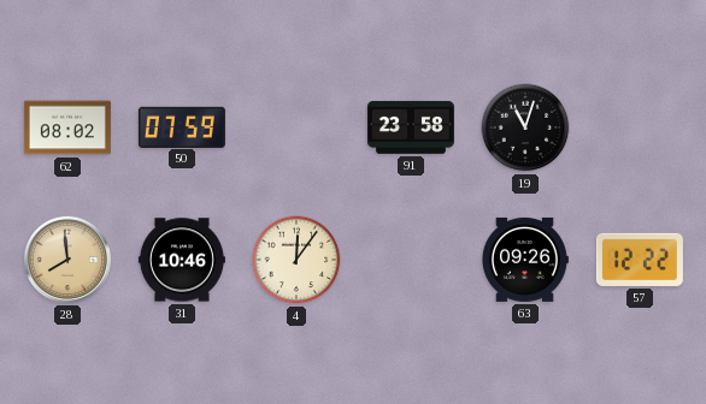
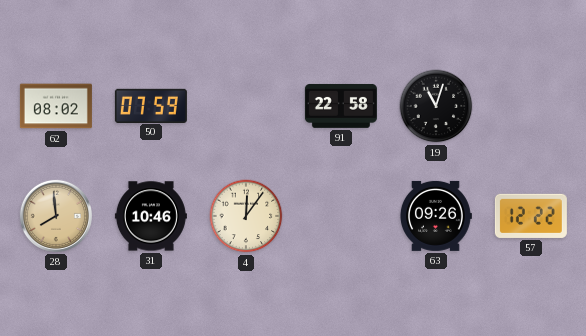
91: 23:58 -> 22:58 (341, 106)
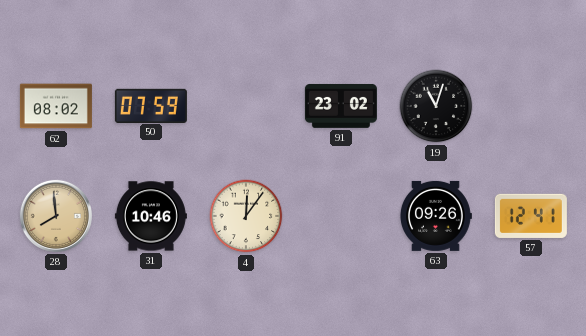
91: 22:58 -> 23:02 (341, 106)
57: 12:22 -> 12:41 (531, 216)
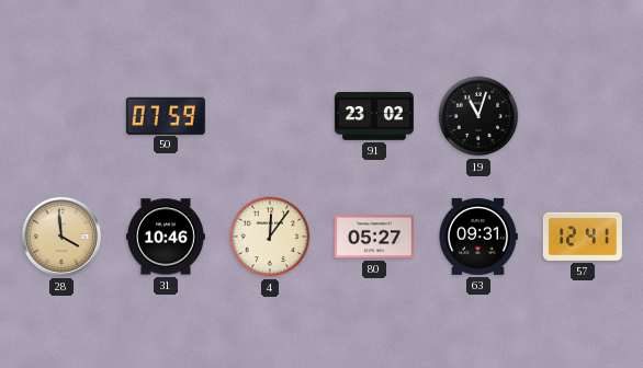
62: 08:02 -> none (56, 106)
28: 7:59 -> 3:59 (61, 237)
80: none -> 05:27 (374, 237)
63: 09:26 -> 09:31 (477, 237)
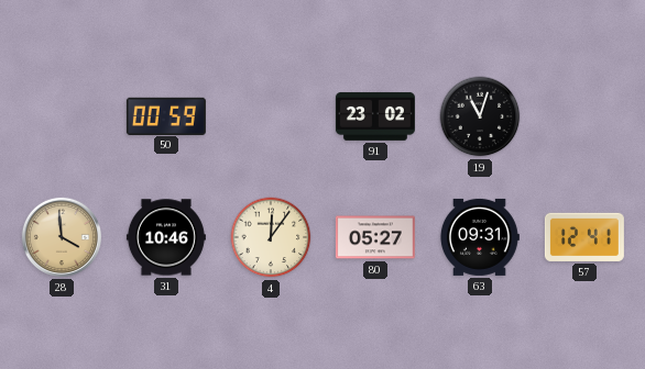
50: 07:59 -> 00:59 (166, 115)
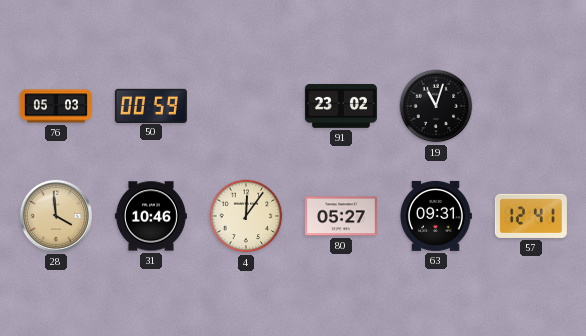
76: none -> 05:03 (56, 106)
